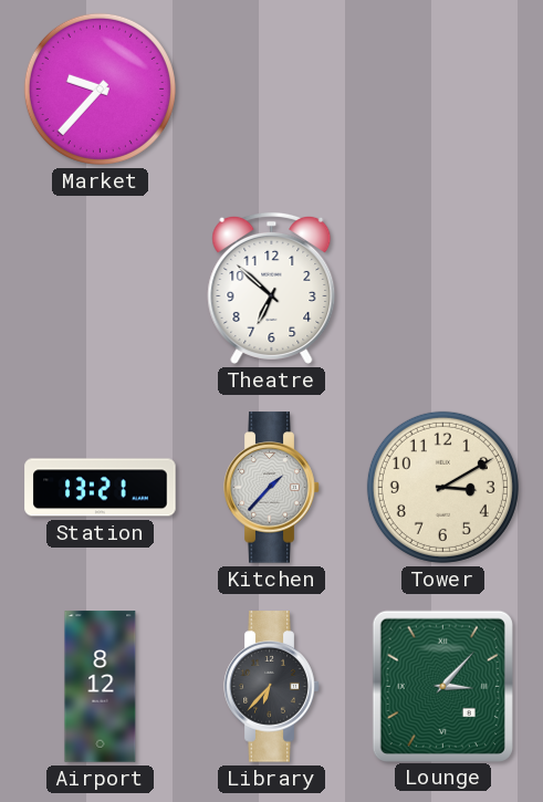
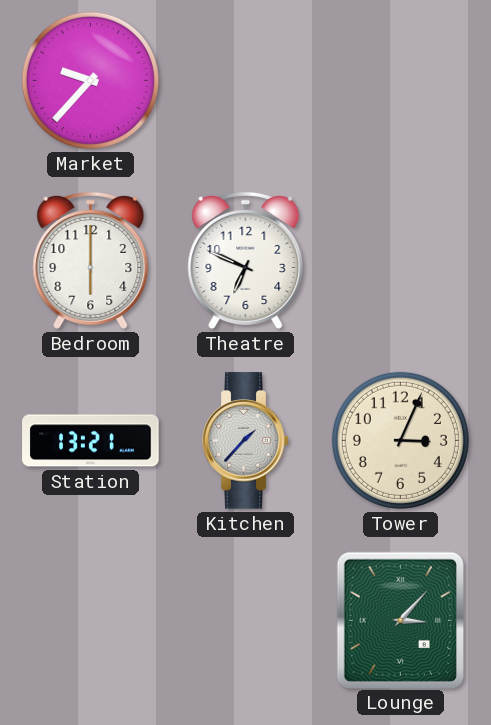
Bedroom: none -> 6:00 (91, 260)
Theatre: 6:52 -> 6:49 (246, 260)
Tower: 3:10 -> 3:04 (400, 440)
Airport: 8:12 -> none (101, 687)
Library: 6:37 -> none (272, 687)
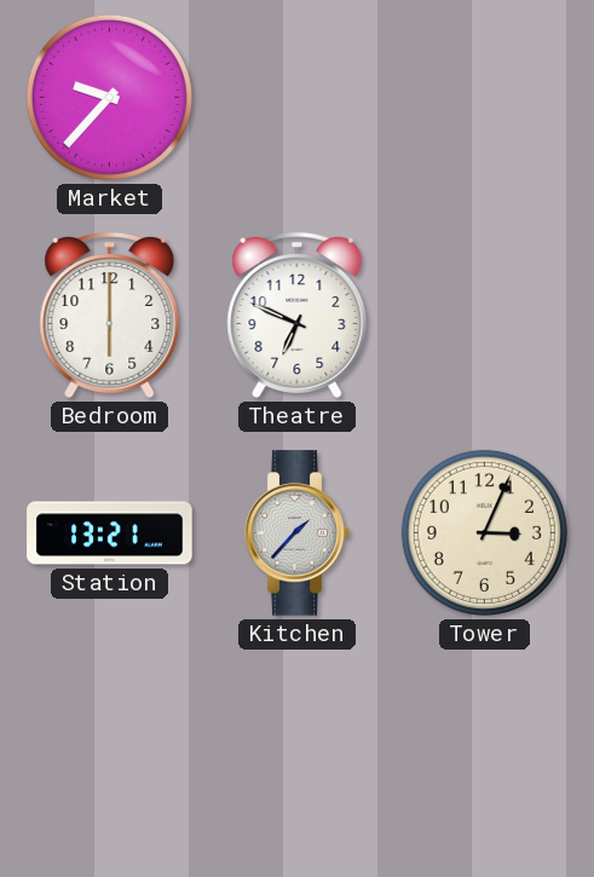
Lounge: 3:07 -> none (400, 620)
